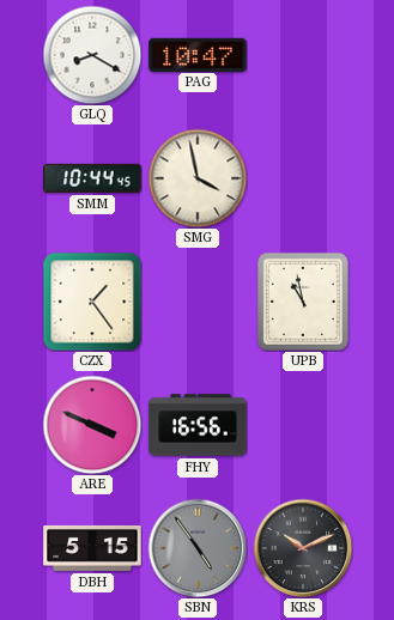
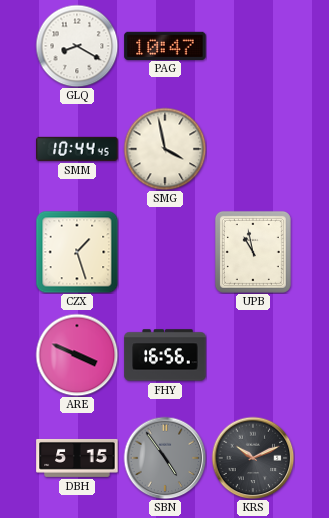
CZX: 1:24 -> 1:27 (77, 252)
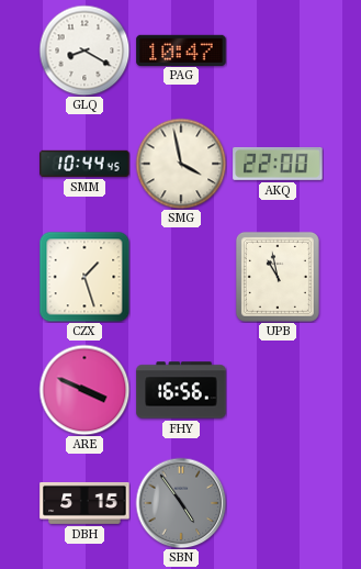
AKQ: none -> 22:00 (278, 164)
KRS: 10:11 -> none (253, 458)
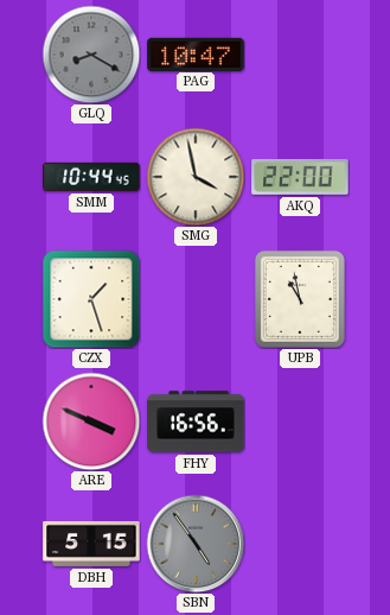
GLQ dial: white -> grey (91, 55)
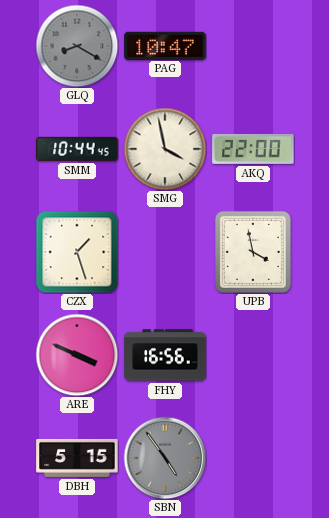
UPB: 10:58 -> 3:58 (253, 252)
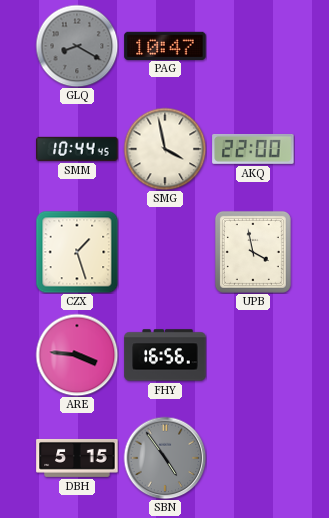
ARE: 3:49 -> 3:46 (77, 355)
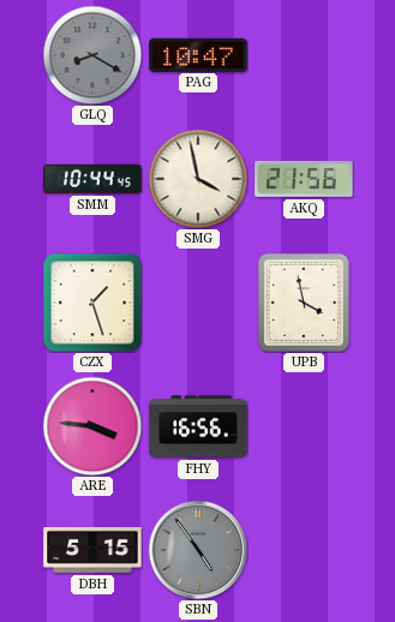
AKQ: 22:00 -> 21:56 (304, 179)
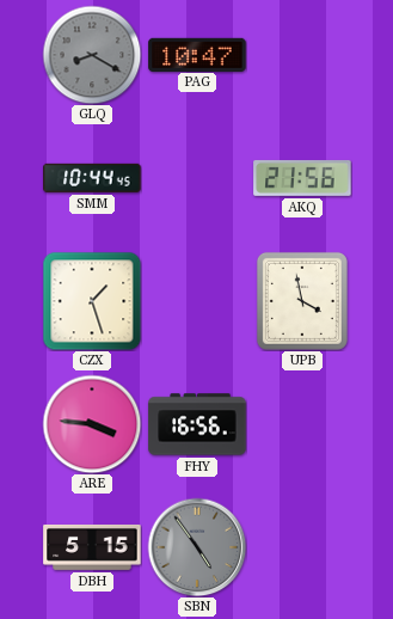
SMG: 3:58 -> none (198, 179)
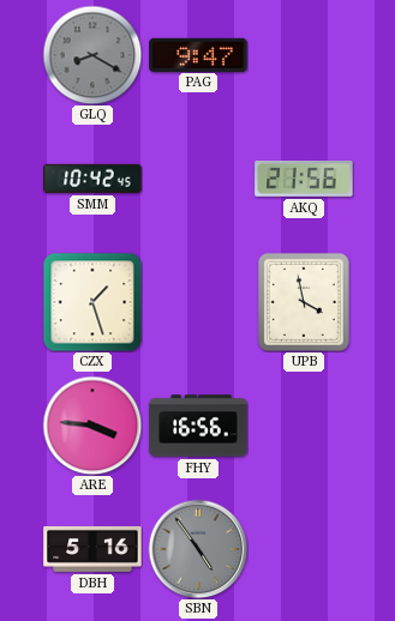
PAG: 10:47 -> 9:47 (198, 54)
SMM: 10:44 -> 10:42 (92, 179)
DBH: 5:15 -> 5:16 (92, 549)
